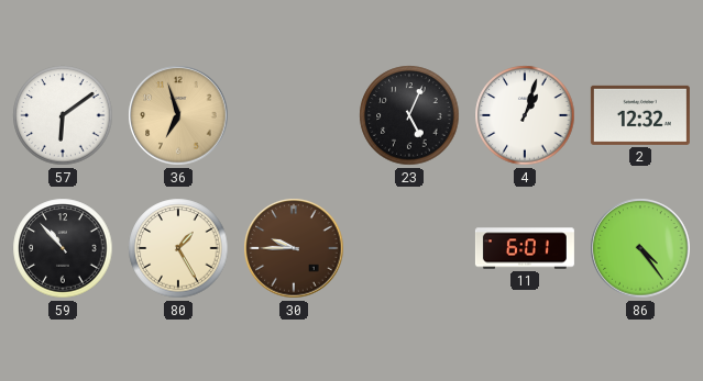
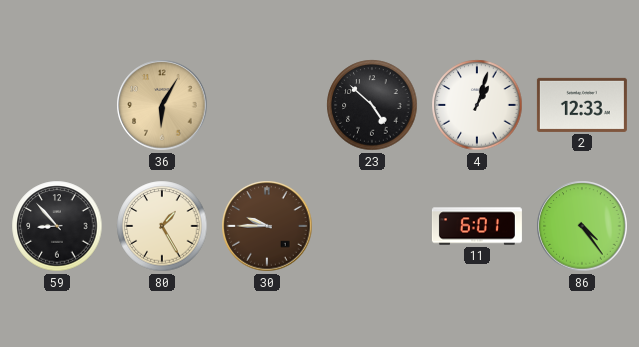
57: 6:09 -> none (63, 115)
36: 6:57 -> 6:05 (162, 105)
23: 5:04 -> 4:52 (372, 105)
2: 12:32 -> 12:33 (582, 105)
59: 10:53 -> 8:53 (57, 226)
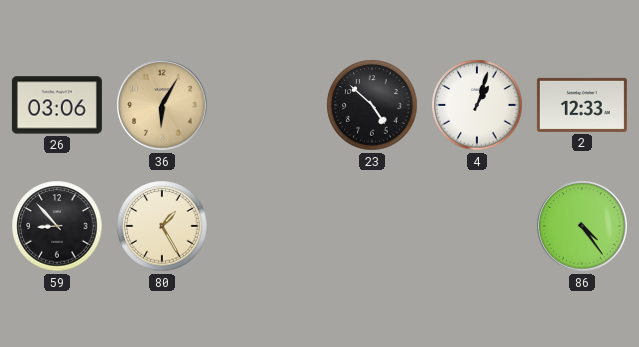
26: none -> 03:06 (57, 105)
30: 9:45 -> none (267, 226)
11: 6:01 -> none (477, 226)
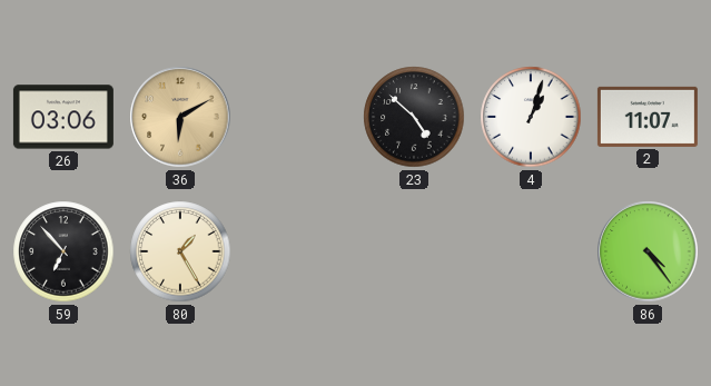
36: 6:05 -> 6:10 (180, 117)
2: 12:33 -> 11:07 (648, 117)
59: 8:53 -> 6:53 (63, 251)
